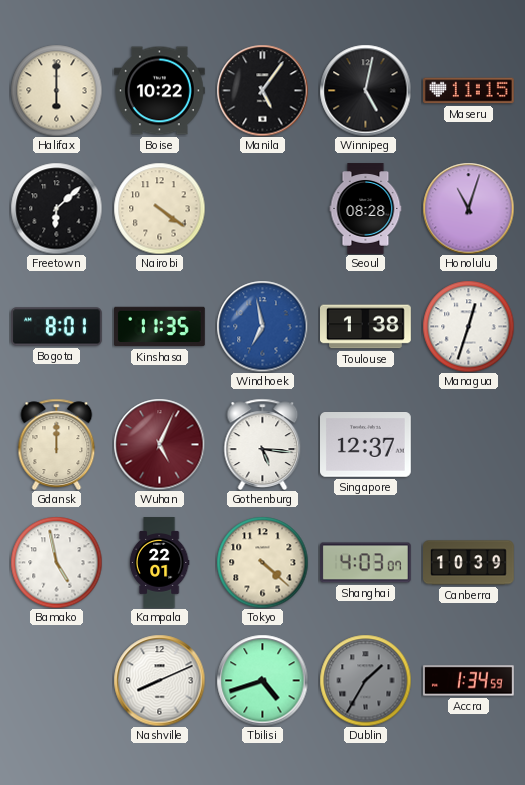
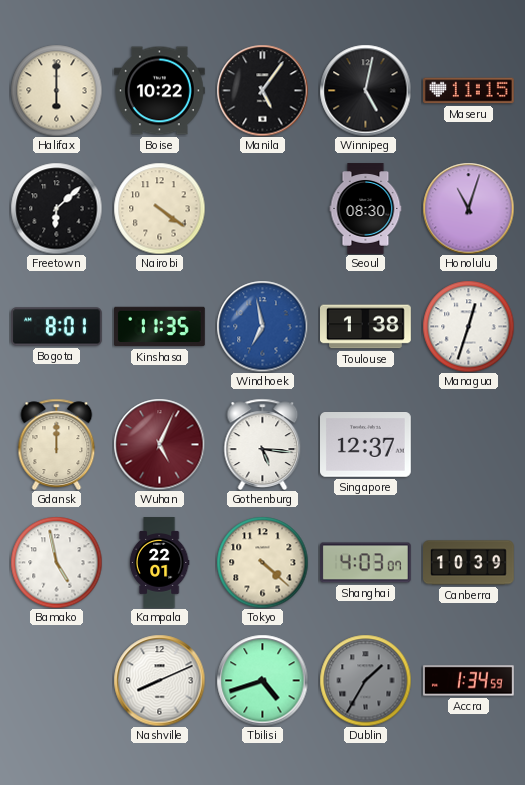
Seoul: 08:28 -> 08:30 (366, 209)
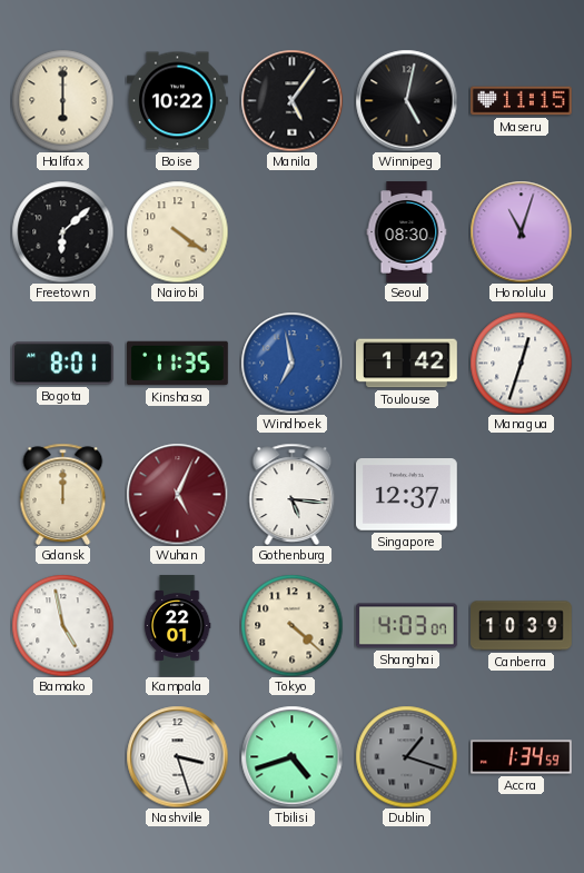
Toulouse: 1:38 -> 1:42 (407, 364)
Nashville: 8:11 -> 3:27 (177, 756)
Dublin: 1:35 -> 1:18 (406, 756)
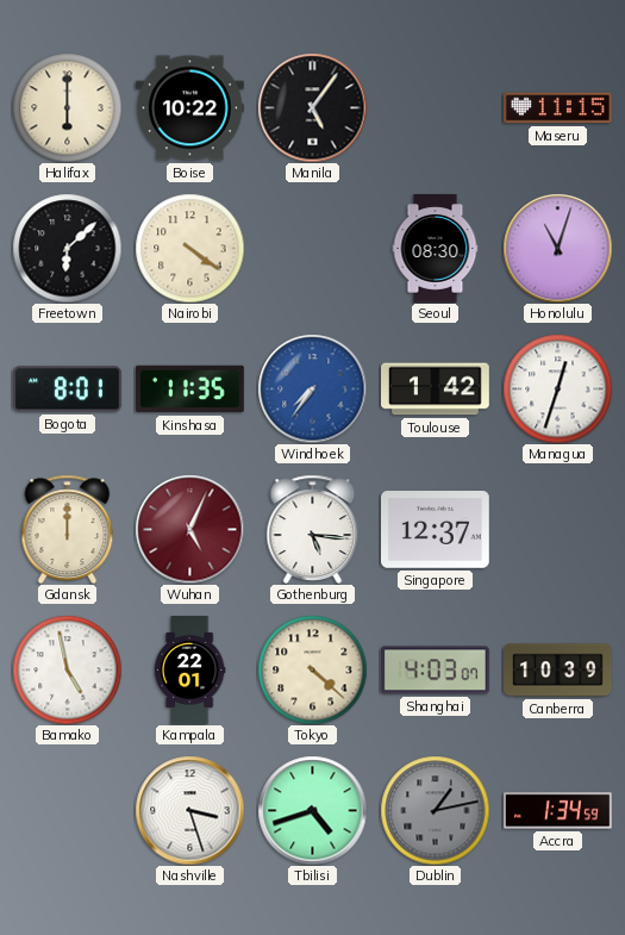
Winnipeg: 5:02 -> none (406, 100)
Windhoek: 6:58 -> 7:36 (312, 388)
Dublin: 1:18 -> 1:13 (435, 810)
